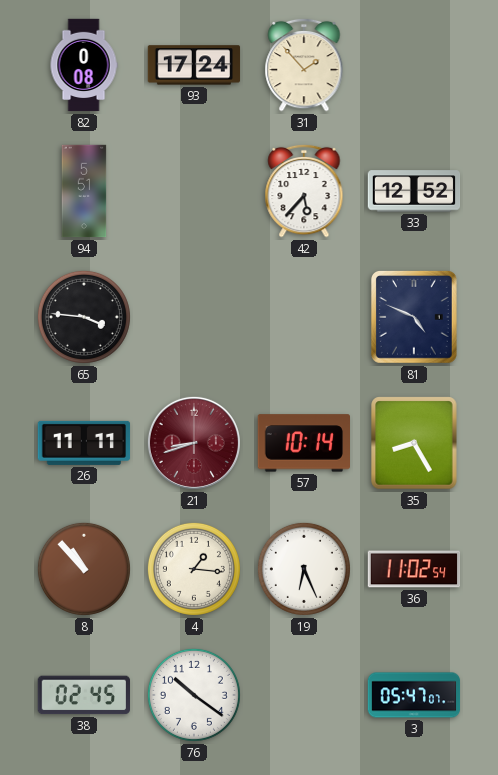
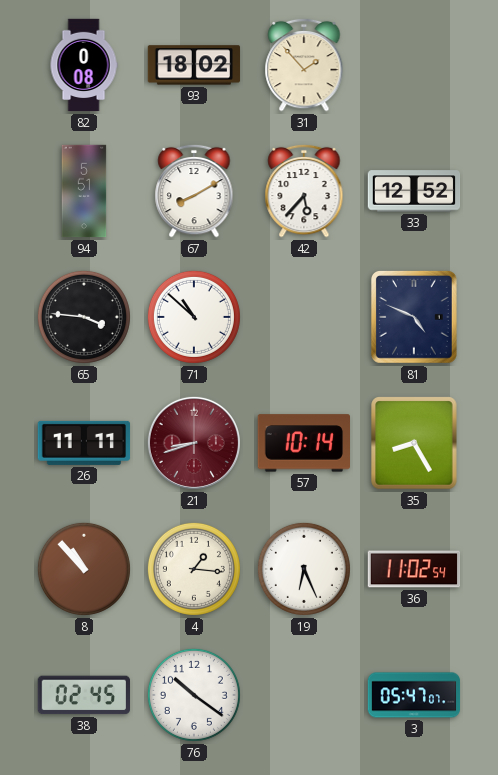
93: 17:24 -> 18:02 (194, 65)
67: none -> 8:10 (194, 191)
71: none -> 10:52 (194, 317)
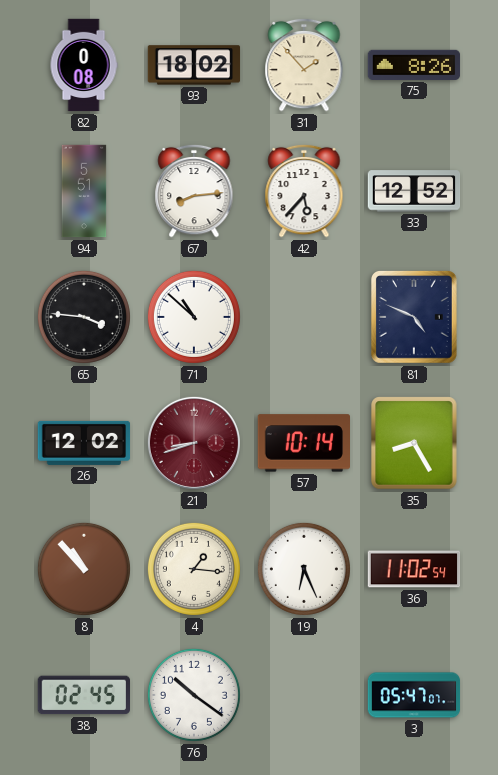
75: none -> 8:26 (414, 65)
67: 8:10 -> 8:14 (194, 191)
26: 11:11 -> 12:02 (84, 443)
